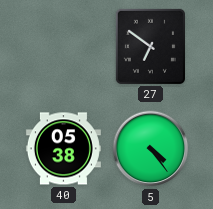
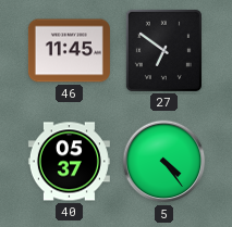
46: none -> 11:45 (69, 51)
40: 05:38 -> 05:37 (69, 162)
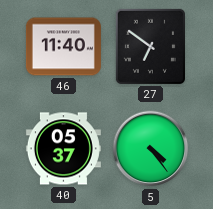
46: 11:45 -> 11:40 (63, 47)
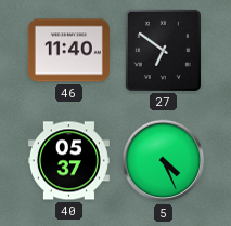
5: 4:24 -> 4:26 (164, 161)
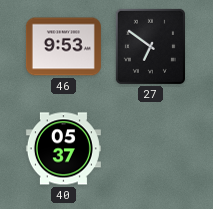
46: 11:40 -> 9:53 (63, 47)
5: 4:26 -> none (164, 161)
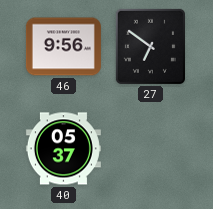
46: 9:53 -> 9:56 (63, 47)
